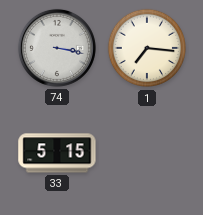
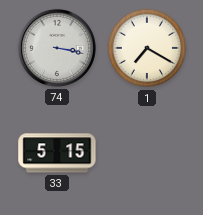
1: 7:16 -> 7:20 (147, 48)
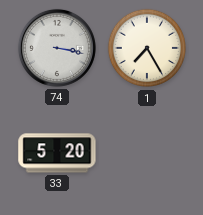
1: 7:20 -> 7:25 (147, 48)
33: 5:15 -> 5:20 (57, 153)
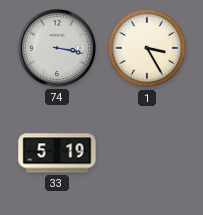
1: 7:25 -> 3:25 (147, 48)
33: 5:20 -> 5:19 (57, 153)
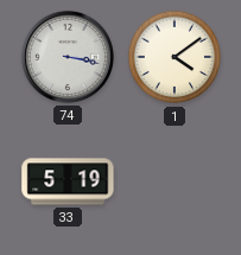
1: 3:25 -> 4:09 (175, 57)
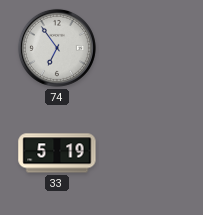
74: 3:17 -> 6:54 (57, 48)
1: 4:09 -> none (175, 57)
